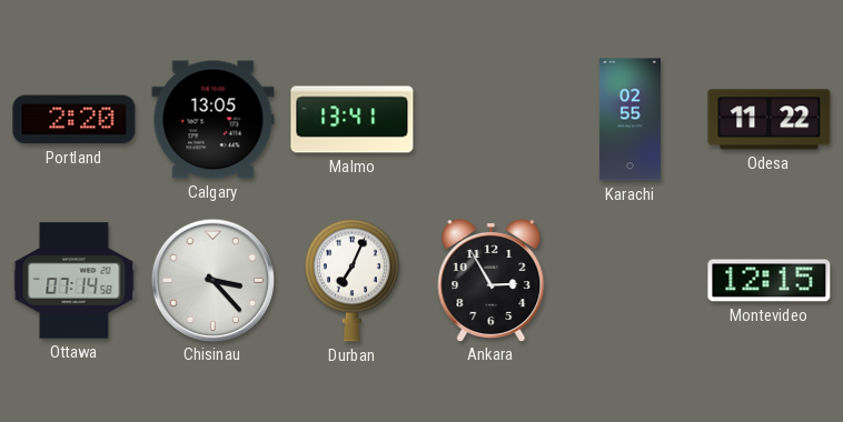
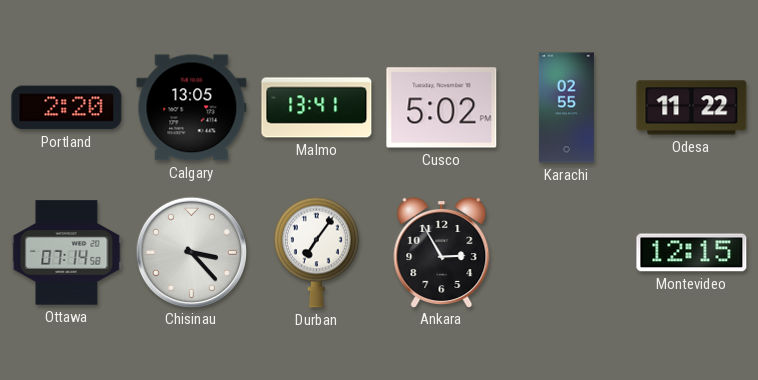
Cusco: none -> 5:02 (442, 108)
Durban: 7:04 -> 7:06 (316, 252)
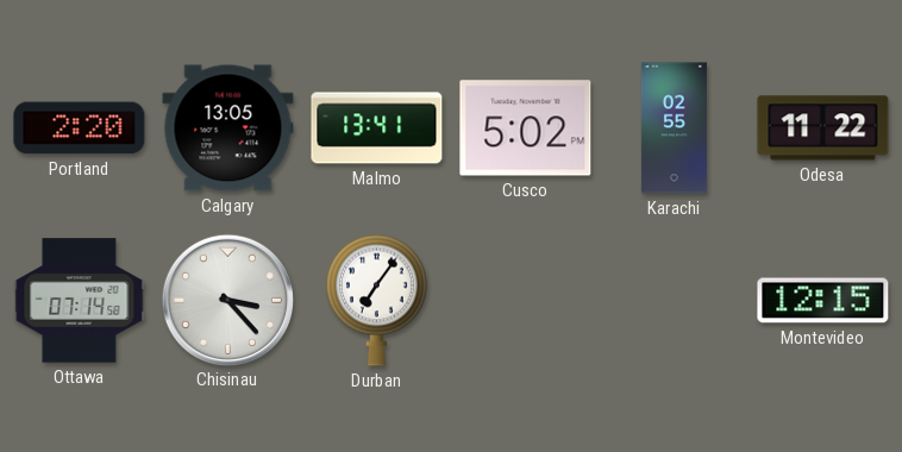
Ankara: 2:55 -> none (442, 253)
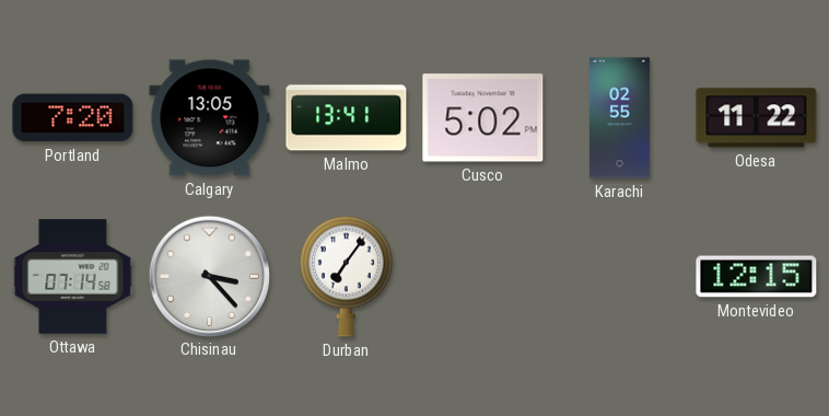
Portland: 2:20 -> 7:20 (73, 118)
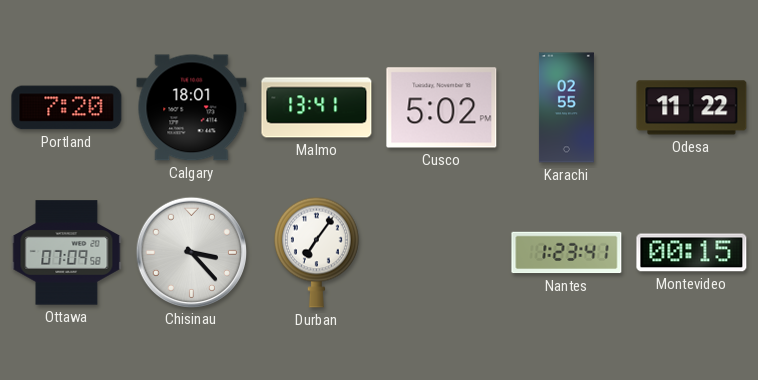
Calgary: 13:05 -> 18:01 (192, 108)
Ottawa: 07:14 -> 07:09 (67, 253)
Nantes: none -> 1:23 (567, 253)
Montevideo: 12:15 -> 00:15 (692, 253)
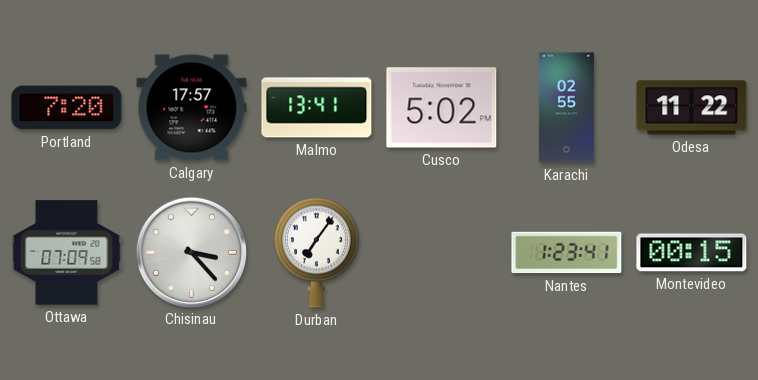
Calgary: 18:01 -> 17:57 (192, 108)
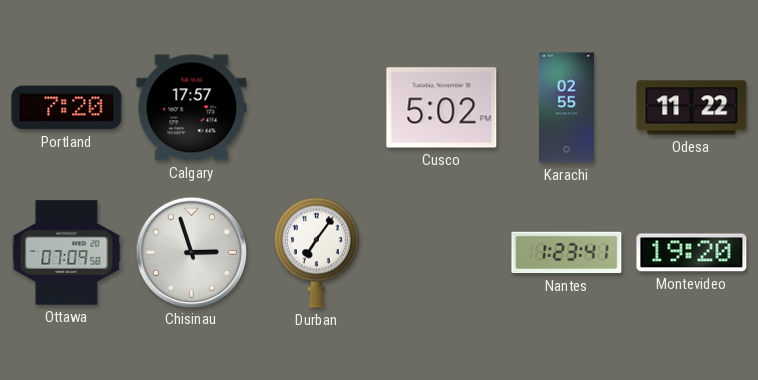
Malmo: 13:41 -> none (317, 108)
Chisinau: 3:23 -> 2:57 (191, 252)
Montevideo: 00:15 -> 19:20 (692, 253)
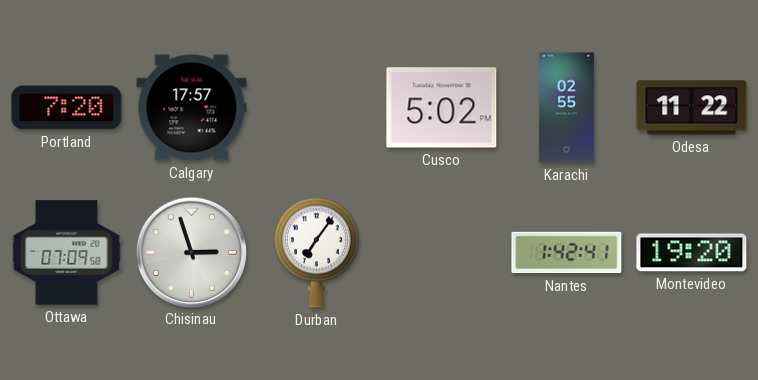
Nantes: 1:23 -> 1:42 (567, 253)
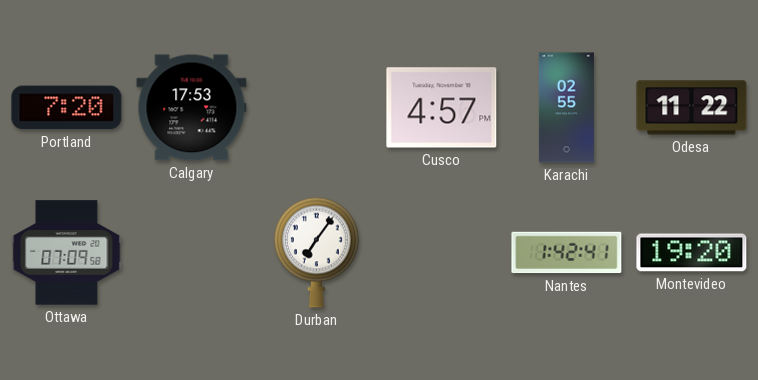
Calgary: 17:57 -> 17:53 (192, 108)
Cusco: 5:02 -> 4:57 (442, 108)
Chisinau: 2:57 -> none (191, 252)
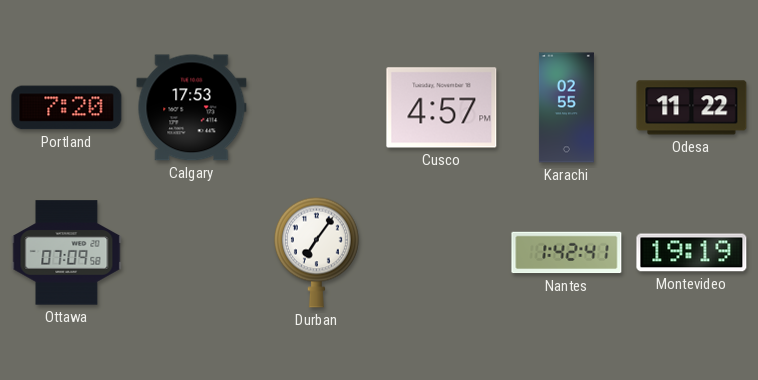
Montevideo: 19:20 -> 19:19 (692, 253)
